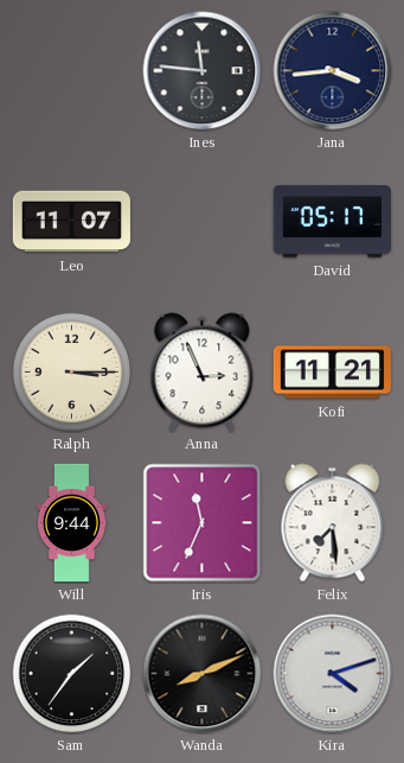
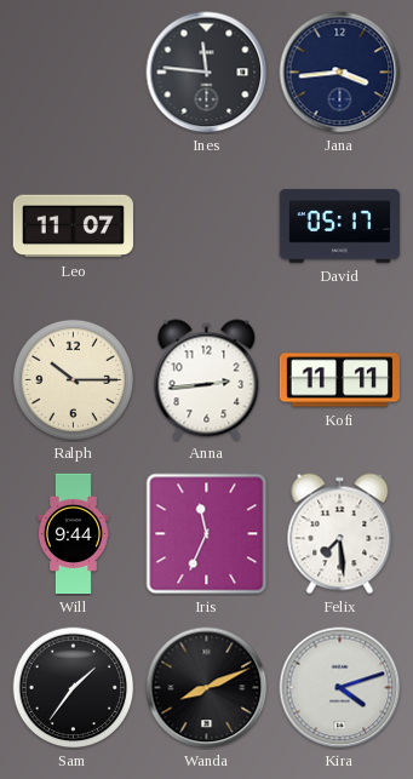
Ralph: 3:15 -> 10:15 (74, 380)
Anna: 2:56 -> 2:44 (207, 380)
Kofi: 11:21 -> 11:11 (339, 380)
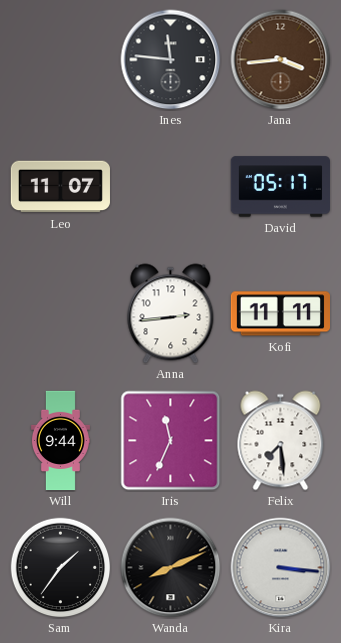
Jana dial: navy -> brown (281, 60)
Ralph: 10:15 -> none (74, 380)
Kira: 4:12 -> 3:16 (281, 568)
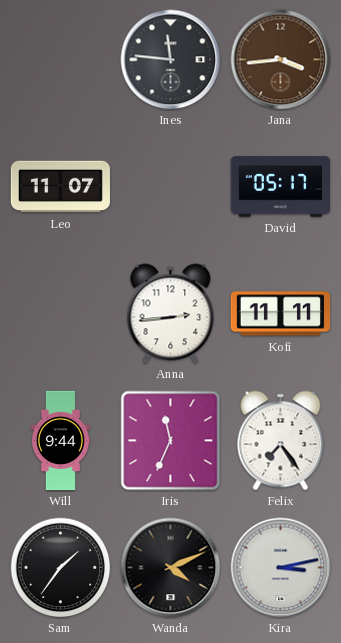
Felix: 7:29 -> 7:24 (281, 441)
Wanda: 8:11 -> 4:11 (171, 568)
Kira: 3:16 -> 3:13 (281, 568)
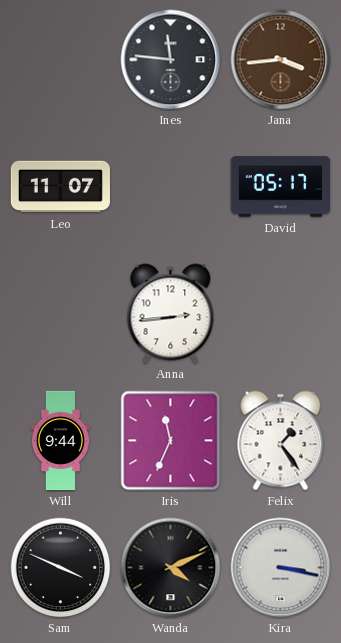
Kofi: 11:11 -> none (280, 314)
Felix: 7:24 -> 1:24 (281, 441)
Sam: 1:36 -> 3:49 (61, 568)
Kira: 3:13 -> 3:17 (281, 568)
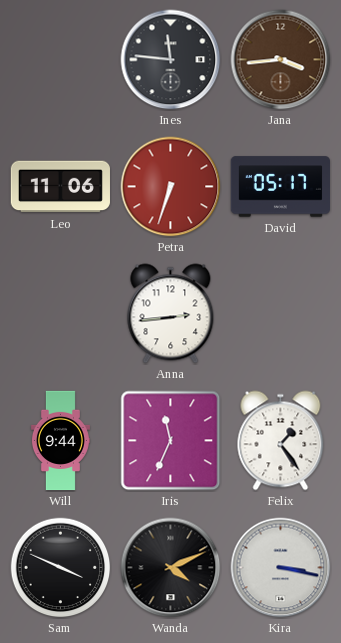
Leo: 11:07 -> 11:06 (60, 187)
Petra: none -> 6:33 (171, 187)
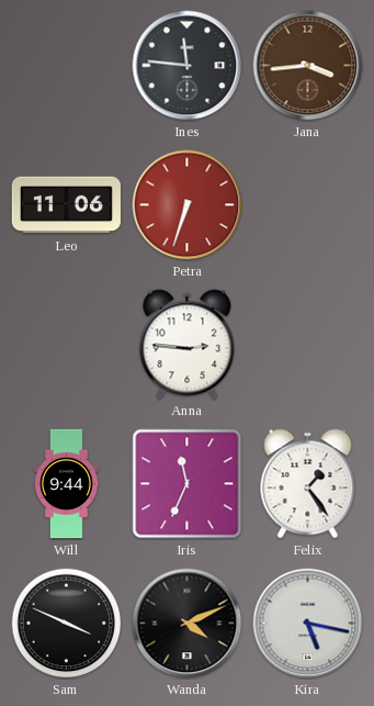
David: 05:17 -> none (280, 187)
Anna: 2:44 -> 2:46 (188, 345)
Kira: 3:17 -> 5:17 (308, 624)
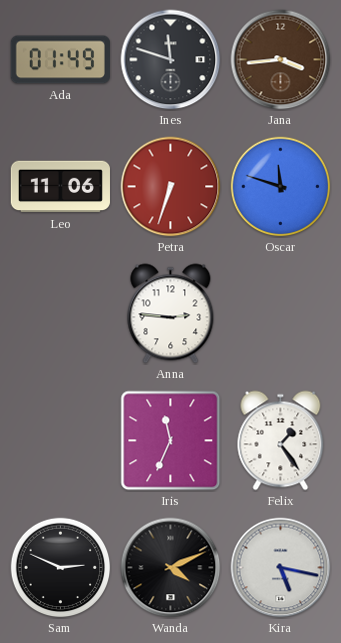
Ada: none -> 01:49 (60, 60)
Ines: 11:46 -> 11:48 (171, 60)
Oscar: none -> 11:48 (281, 187)
Will: 9:44 -> none (66, 484)
Sam: 3:49 -> 2:49 (61, 568)
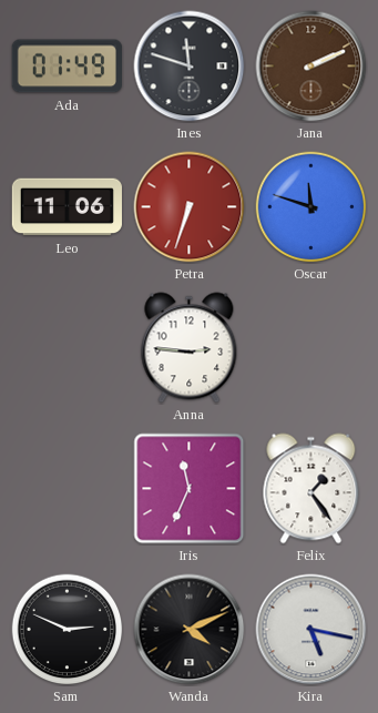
Jana: 3:44 -> 2:11 (311, 67)
